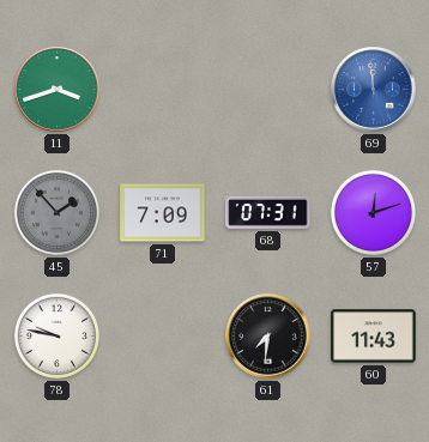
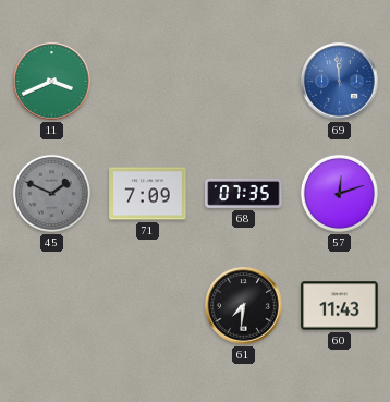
11: 3:42 -> 3:41 (52, 82)
45: 1:53 -> 1:49 (51, 193)
68: 07:31 -> 07:35 (244, 193)
78: 9:47 -> none (56, 335)
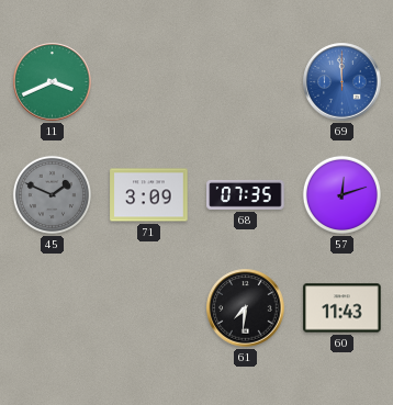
71: 7:09 -> 3:09 (149, 195)
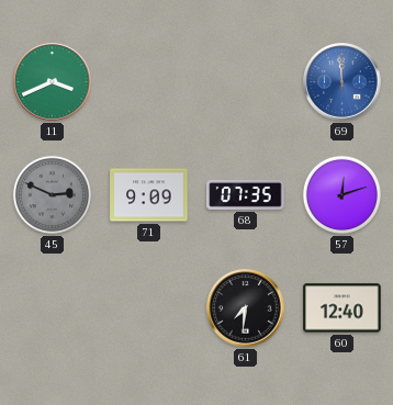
45: 1:49 -> 2:49 (52, 194)
71: 3:09 -> 9:09 (149, 195)
60: 11:43 -> 12:40 (343, 308)
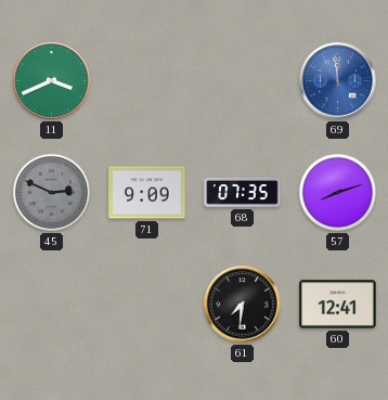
57: 12:12 -> 8:12 (337, 192)
60: 12:40 -> 12:41 (338, 305)
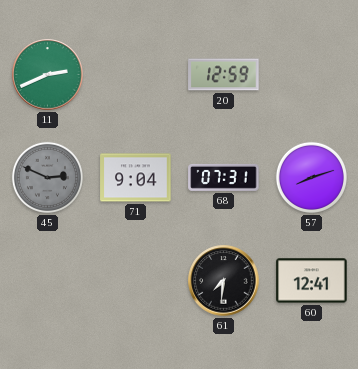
11: 3:41 -> 2:41 (48, 75)
20: none -> 12:59 (224, 75)
69: 11:59 -> none (338, 81)
71: 9:09 -> 9:04 (136, 178)
68: 07:35 -> 07:31 (224, 177)
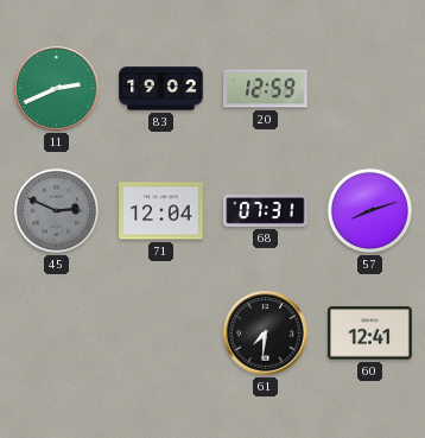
83: none -> 19:02 (161, 89)
71: 9:04 -> 12:04 (161, 211)
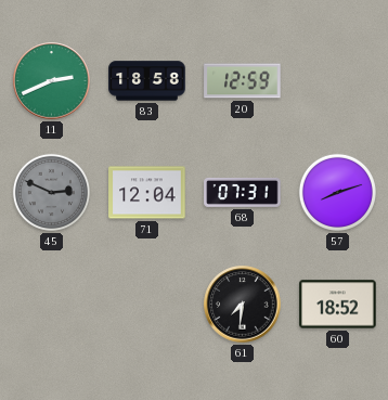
83: 19:02 -> 18:58 (147, 81)
60: 12:41 -> 18:52 (338, 305)
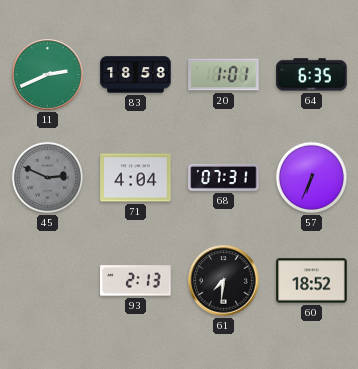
20: 12:59 -> 1:01 (224, 75)
64: none -> 6:35 (312, 75)
71: 12:04 -> 4:04 (136, 178)
57: 8:12 -> 6:34 (311, 177)
93: none -> 2:13 (136, 281)
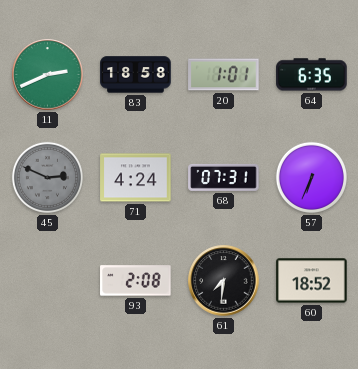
71: 4:04 -> 4:24 (136, 178)
93: 2:13 -> 2:08 (136, 281)
